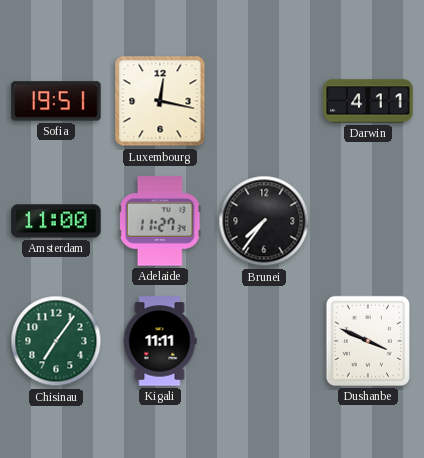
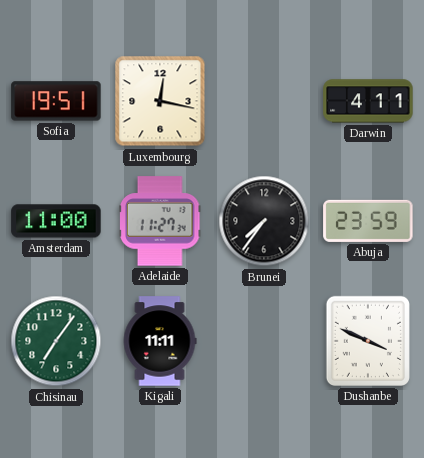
Abuja: none -> 23:59 (368, 221)
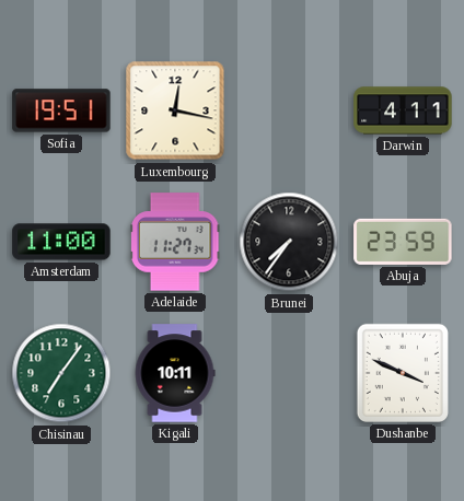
Kigali: 11:11 -> 10:11 (175, 373)
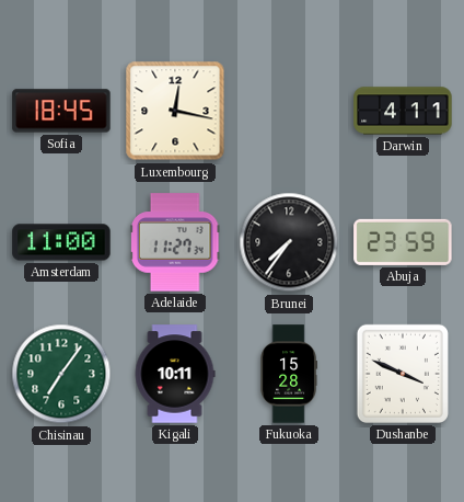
Sofia: 19:51 -> 18:45 (61, 111)
Fukuoka: none -> 15:28 (288, 374)
